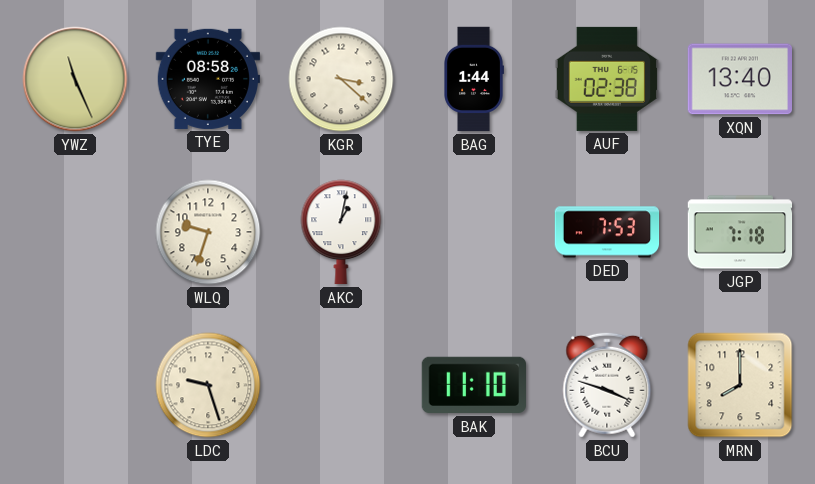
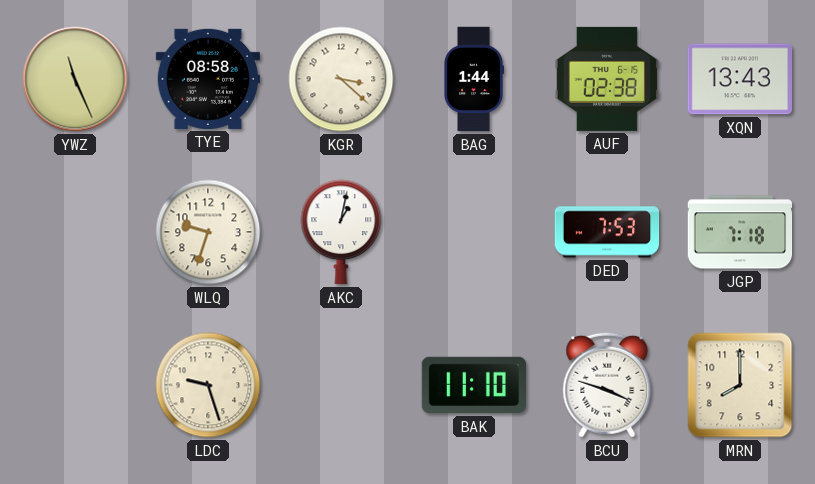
XQN: 13:40 -> 13:43 (739, 79)
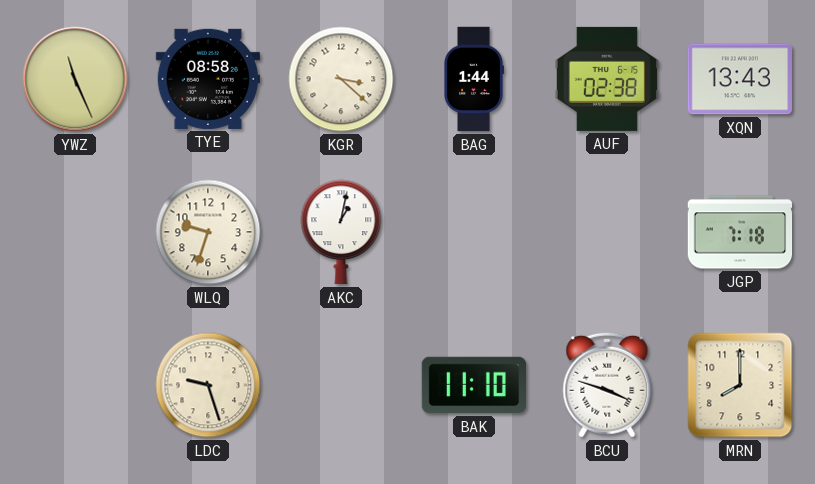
DED: 7:53 -> none (607, 232)
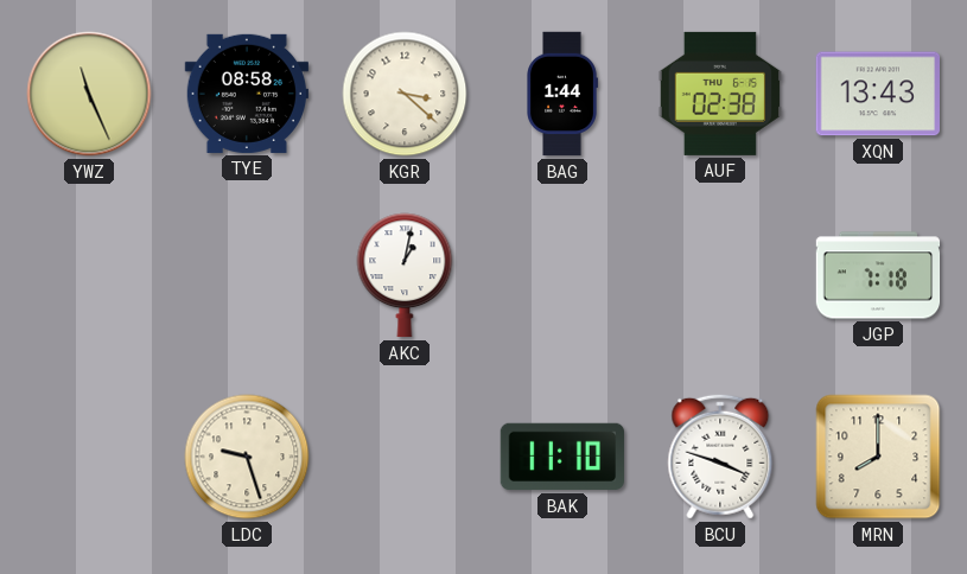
WLQ: 9:33 -> none (208, 232)
